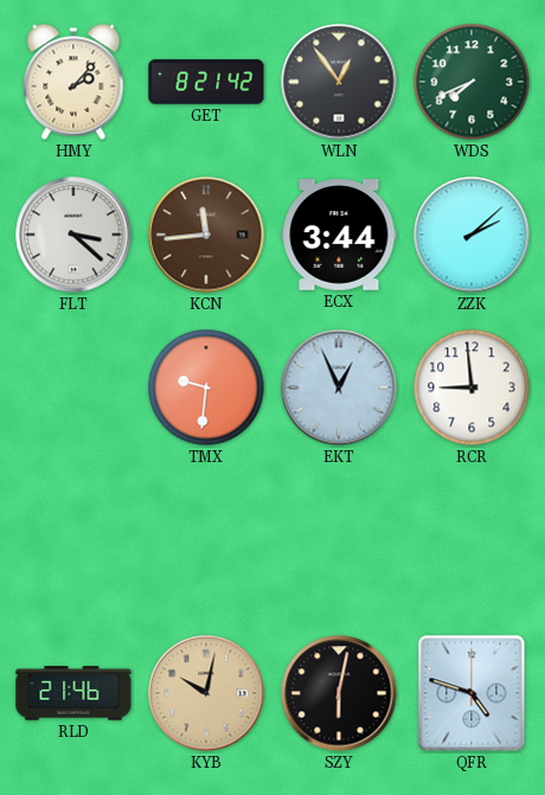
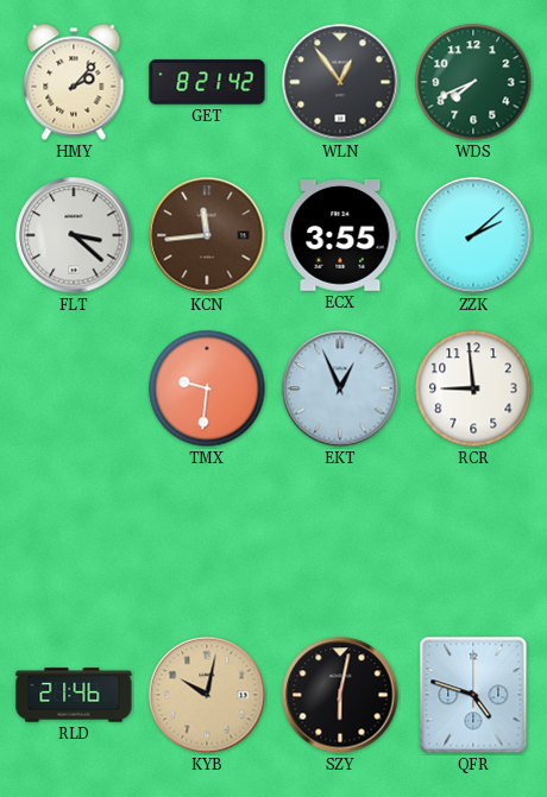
ECX: 3:44 -> 3:55 (340, 236)
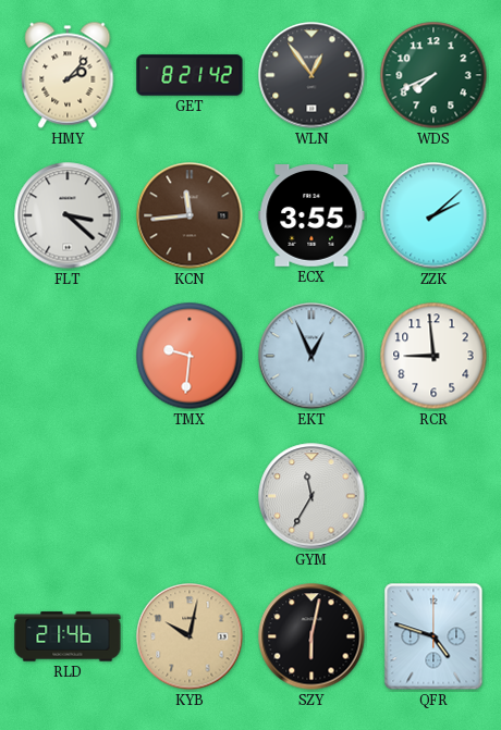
GYM: none -> 11:35 (311, 496)
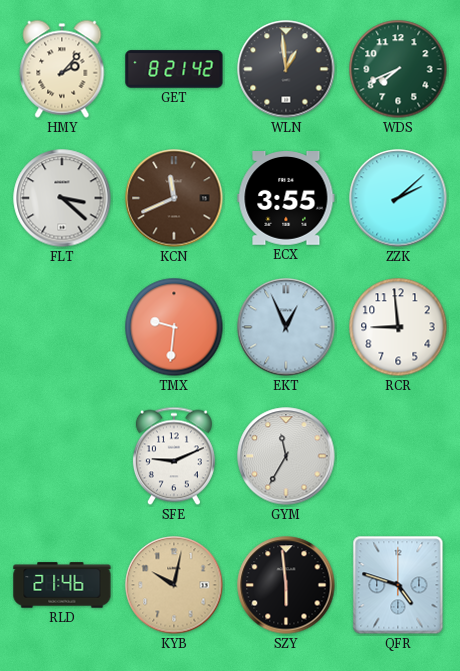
WLN: 12:54 -> 12:59 (286, 69)
KCN: 11:44 -> 11:41 (174, 198)
SFE: none -> 9:11 (174, 456)
SZY: 6:02 -> 5:59 (286, 585)
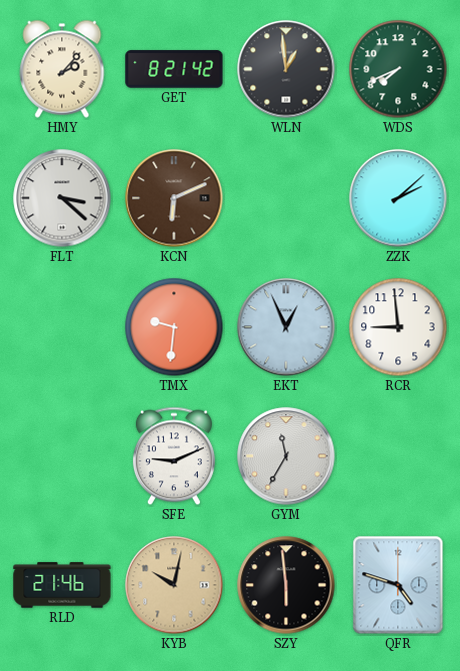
KCN: 11:41 -> 6:11 (174, 198)
ECX: 3:55 -> none (286, 199)
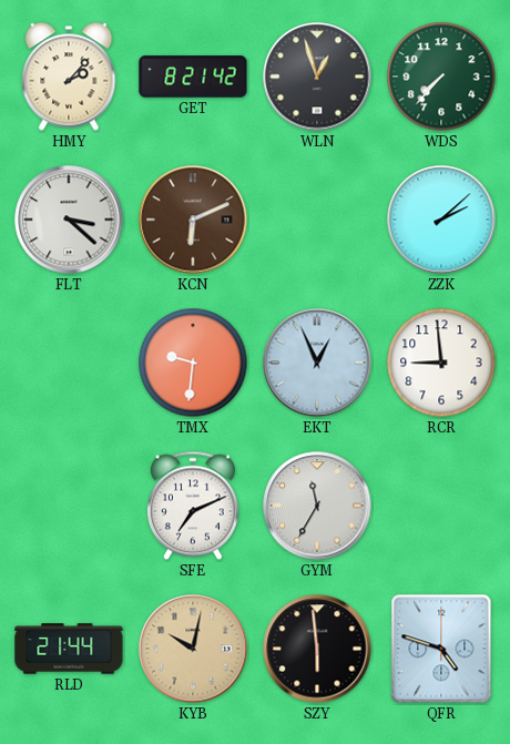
WLN: 12:59 -> 12:57 (317, 77)
WDS: 7:41 -> 7:37 (441, 77)
SFE: 9:11 -> 7:11 (193, 506)
RLD: 21:46 -> 21:44 (69, 649)
